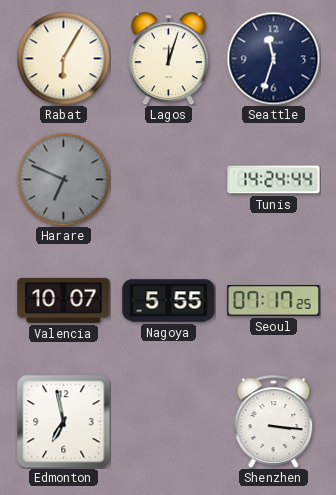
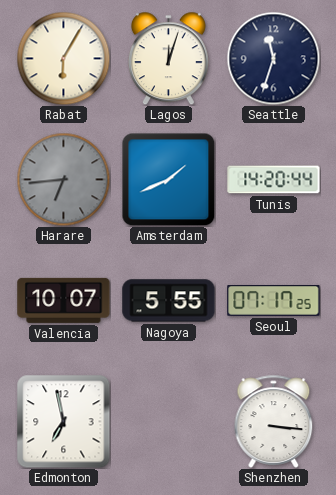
Harare: 6:49 -> 6:44 (63, 179)
Amsterdam: none -> 1:41 (168, 179)
Tunis: 14:24 -> 14:20 (274, 180)
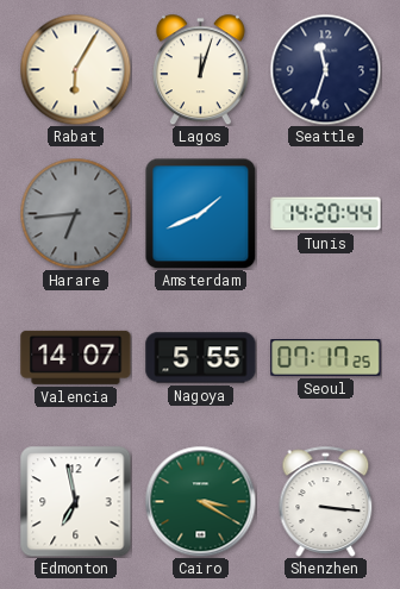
Valencia: 10:07 -> 14:07 (76, 357)
Cairo: none -> 3:20 (200, 501)
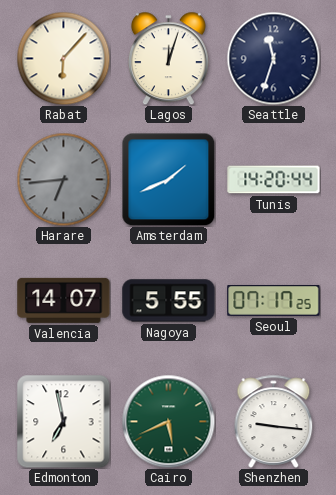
Rabat: 6:05 -> 6:07 (63, 58)
Cairo: 3:20 -> 5:41 (168, 421)
Shenzhen: 3:16 -> 9:16 (274, 421)
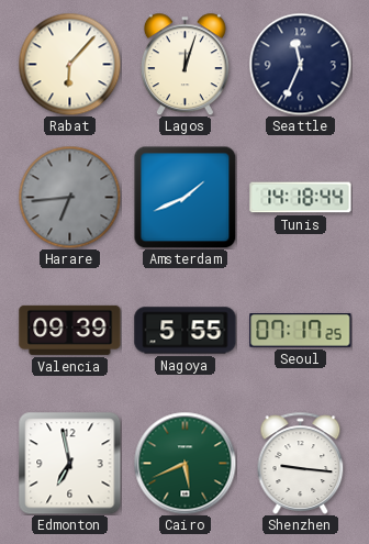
Seattle: 11:33 -> 11:34 (300, 64)
Tunis: 14:20 -> 14:18 (301, 198)
Valencia: 14:07 -> 09:39 (70, 330)
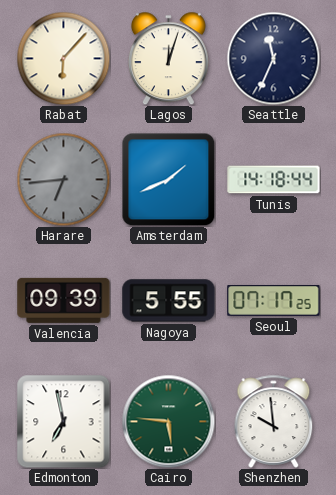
Cairo: 5:41 -> 5:46 (168, 421)
Shenzhen: 9:16 -> 9:59 (274, 421)
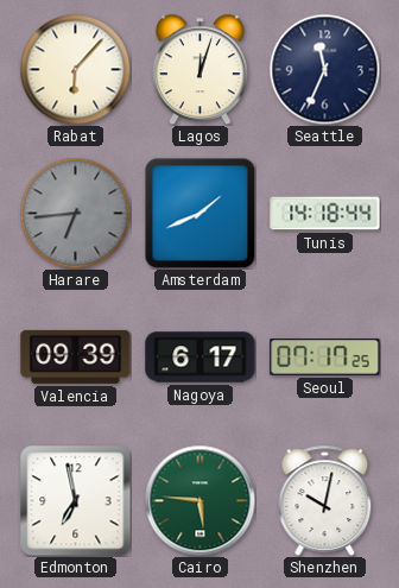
Nagoya: 5:55 -> 6:17 (201, 358)
Shenzhen: 9:59 -> 10:02 (325, 500)
